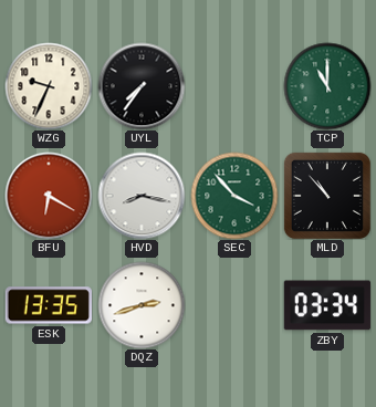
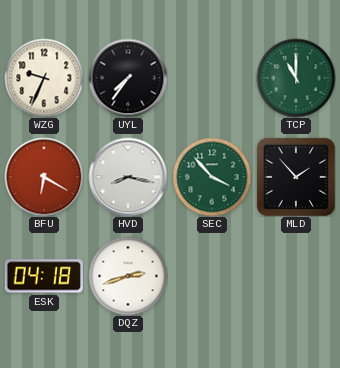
MLD: 10:53 -> 1:53 (296, 177)
ESK: 13:35 -> 04:18 (44, 276)
ZBY: 03:34 -> none (327, 305)
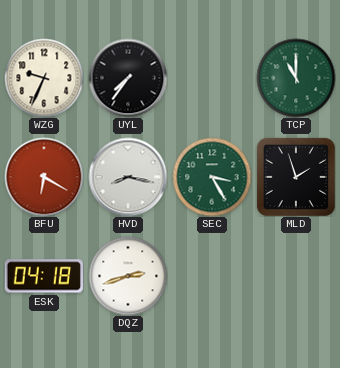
SEC: 3:53 -> 3:25 (212, 177)
MLD: 1:53 -> 1:57 (296, 177)
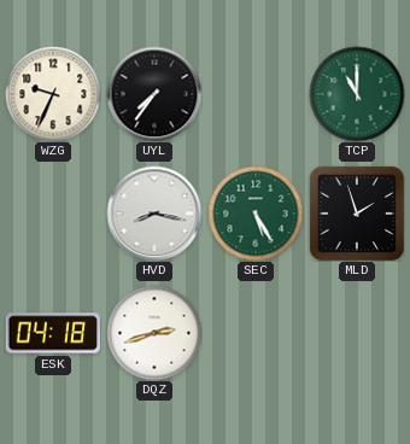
BFU: 6:20 -> none (44, 177)
SEC: 3:25 -> 5:25 (256, 214)
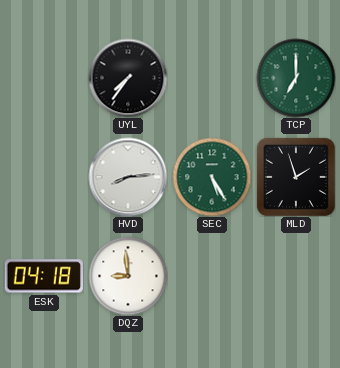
WZG: 9:34 -> none (53, 94)
TCP: 11:00 -> 7:00 (296, 78)
HVD: 8:17 -> 8:14 (128, 177)
DQZ: 2:42 -> 8:59 (128, 276)
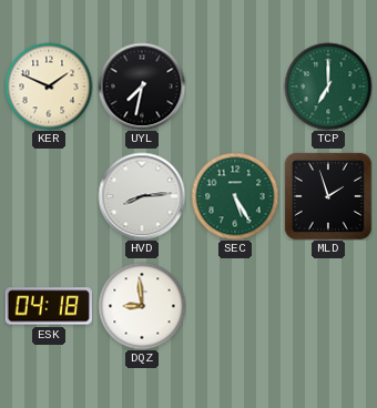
KER: none -> 1:49 (49, 86)
UYL: 7:36 -> 7:32 (142, 86)
